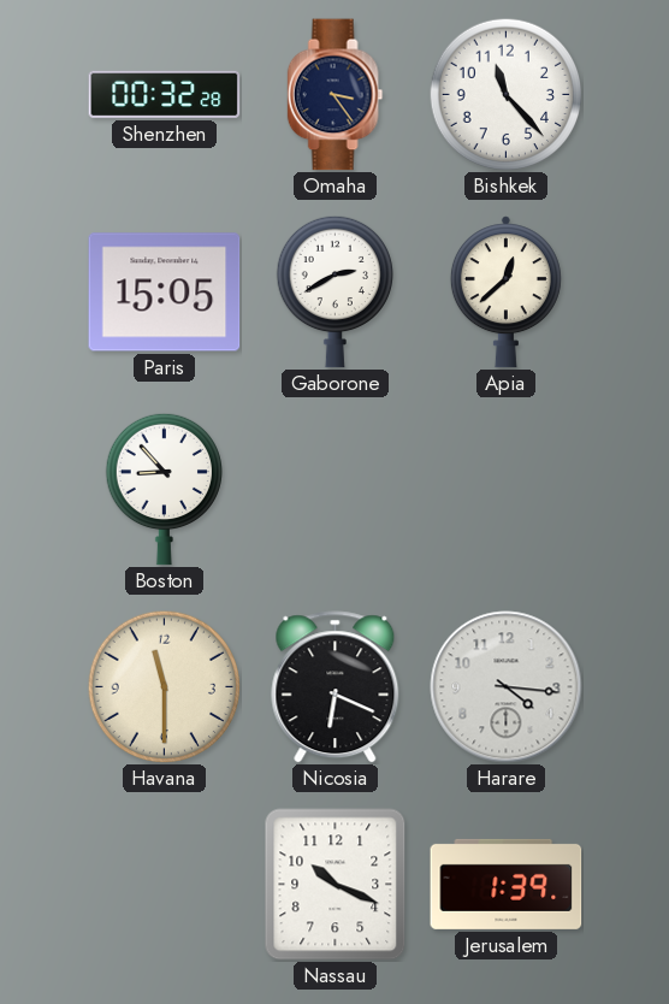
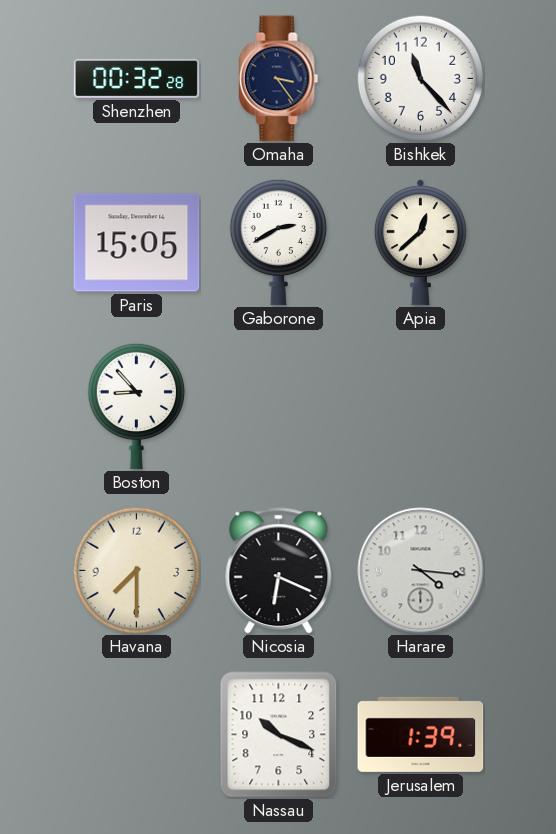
Havana: 11:30 -> 7:30 (136, 570)
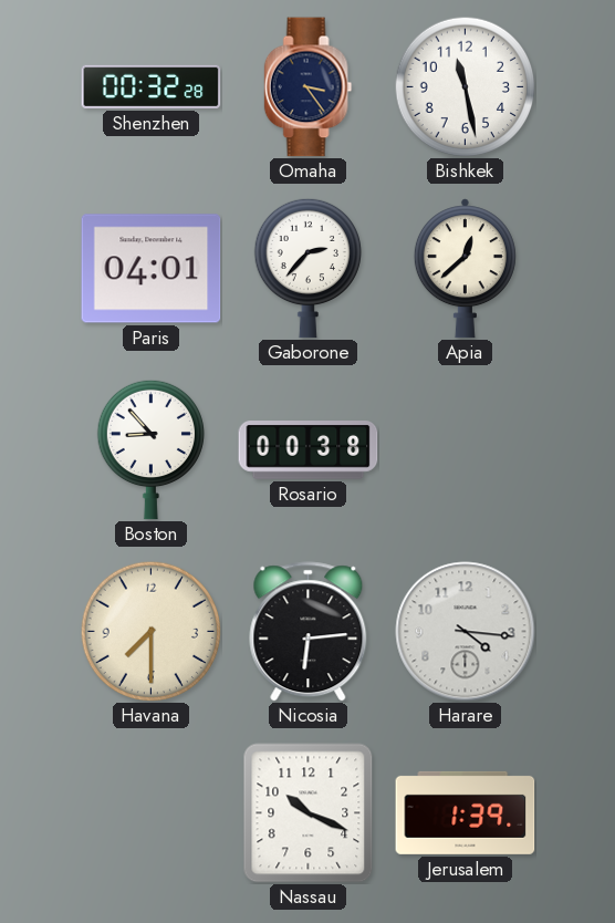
Bishkek: 11:23 -> 11:28 (465, 86)
Paris: 15:05 -> 04:01 (152, 269)
Gaborone: 2:40 -> 2:37 (307, 268)
Rosario: none -> 00:38 (309, 450)
Nicosia: 6:19 -> 6:14 (309, 632)
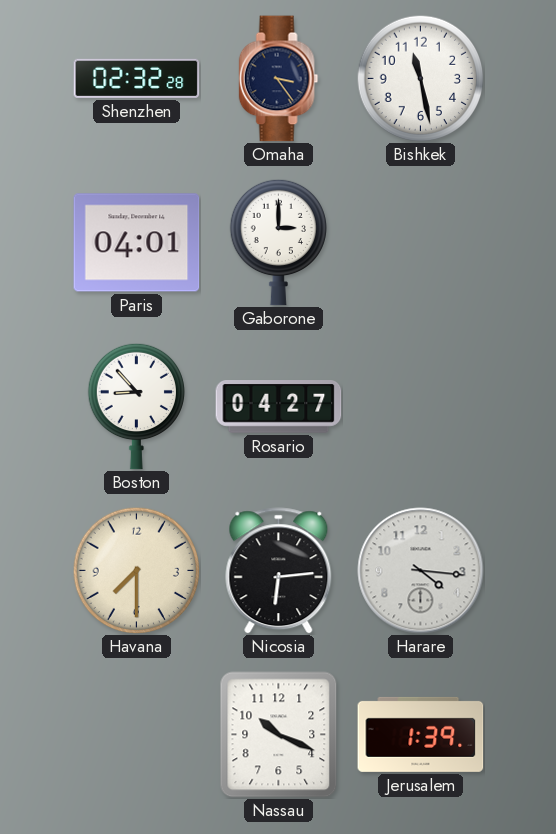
Shenzhen: 00:32 -> 02:32 (137, 78)
Gaborone: 2:37 -> 3:00 (278, 242)
Apia: 12:38 -> none (465, 269)
Rosario: 00:38 -> 04:27 (279, 407)
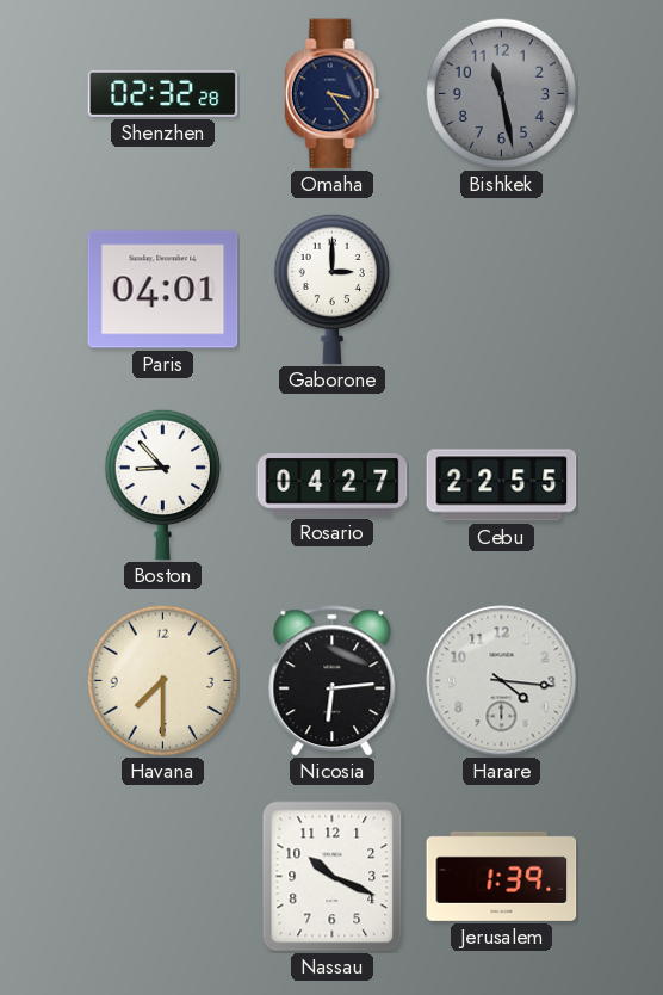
Bishkek dial: white -> grey (501, 93)
Cebu: none -> 22:55 (502, 486)
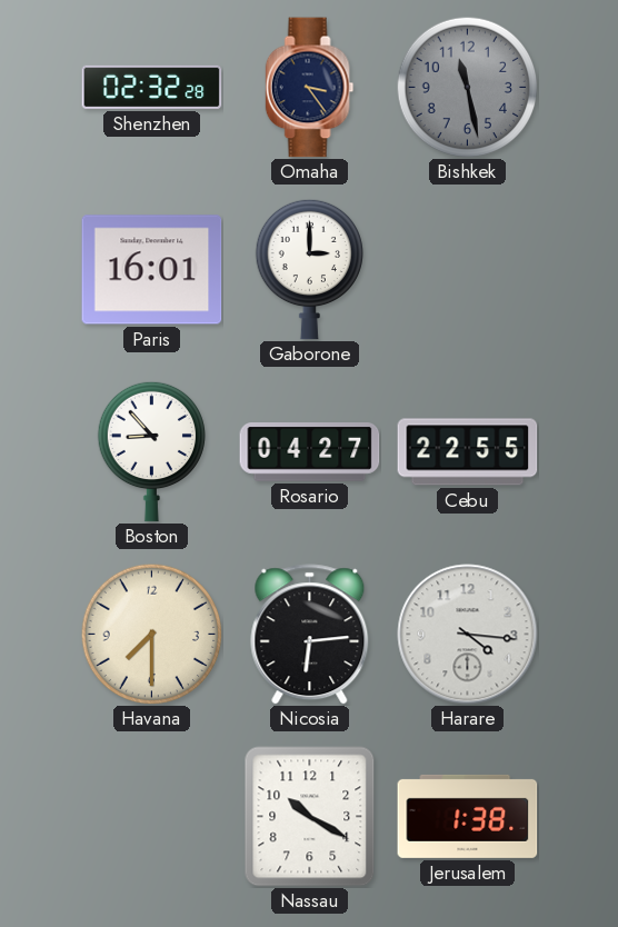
Paris: 04:01 -> 16:01 (152, 270)
Nassau: 10:19 -> 10:20 (310, 817)
Jerusalem: 1:39 -> 1:38 (468, 816)
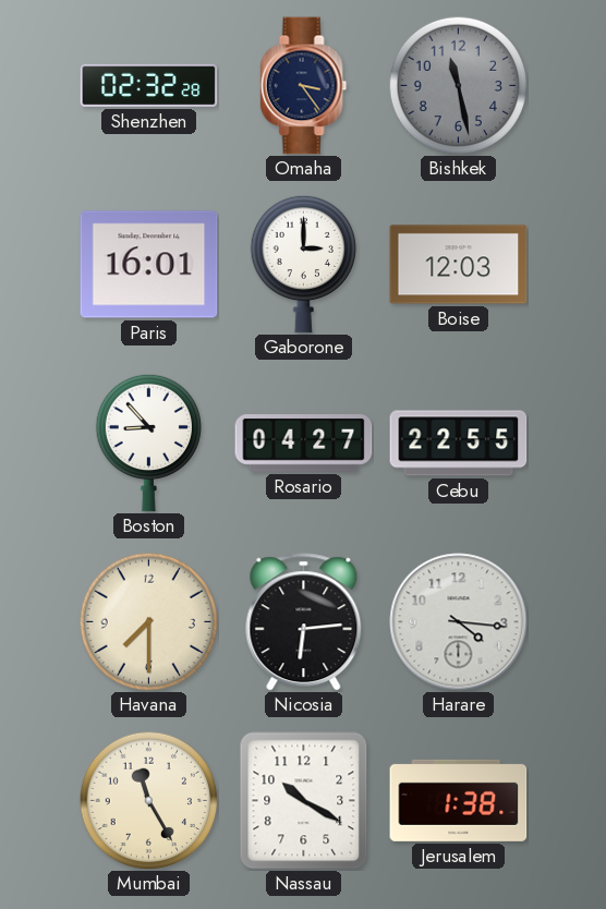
Boise: none -> 12:03 (459, 265)
Mumbai: none -> 11:25 (148, 800)
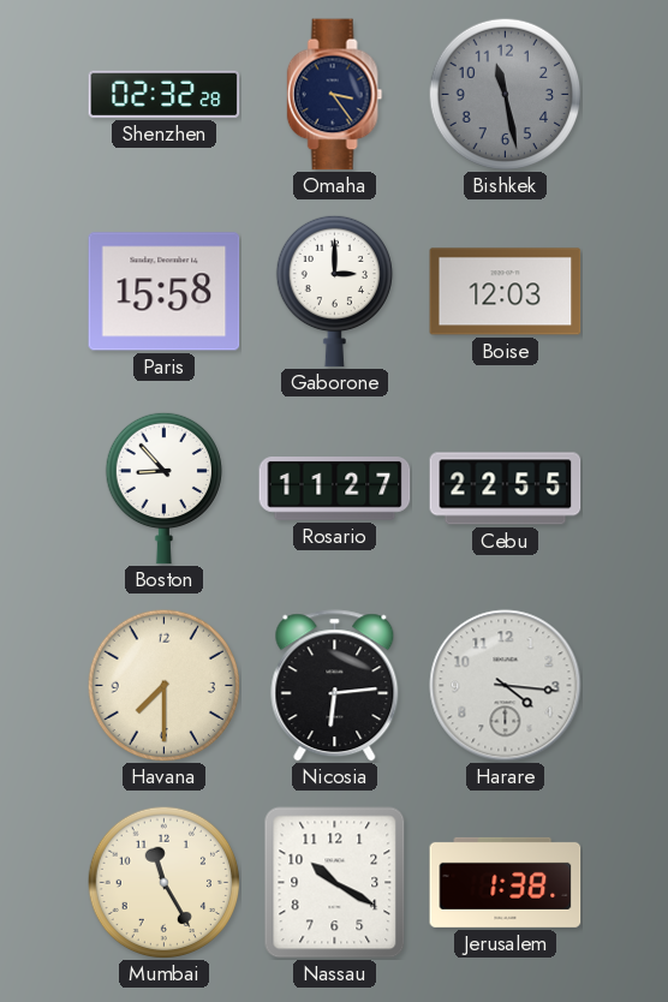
Paris: 16:01 -> 15:58 (165, 292)
Rosario: 04:27 -> 11:27 (335, 489)
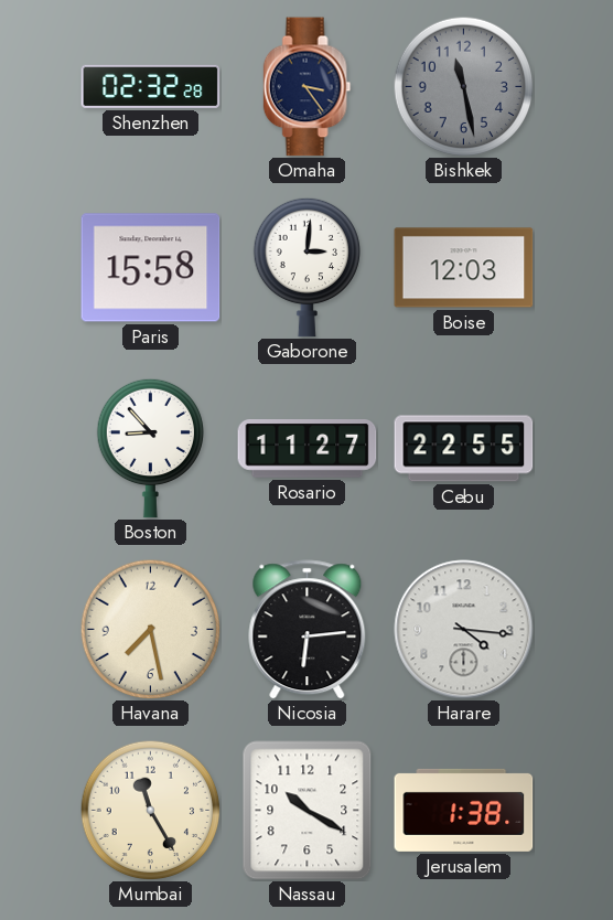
Gaborone: 3:00 -> 3:01 (306, 267)
Havana: 7:30 -> 7:28 (150, 629)
